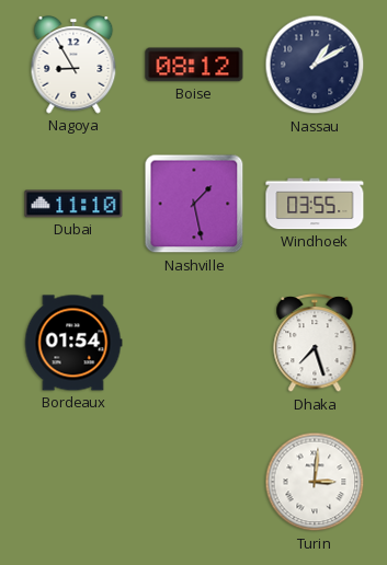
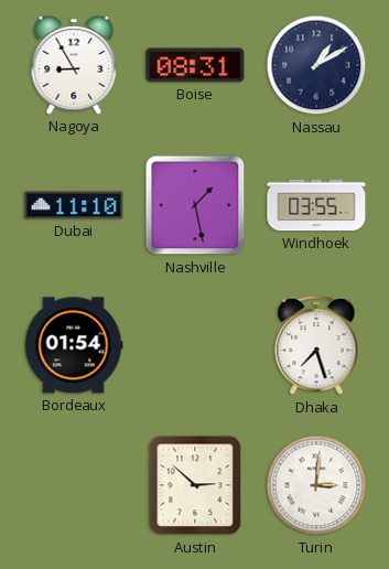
Boise: 08:12 -> 08:31 (195, 65)
Austin: none -> 2:52 (195, 485)
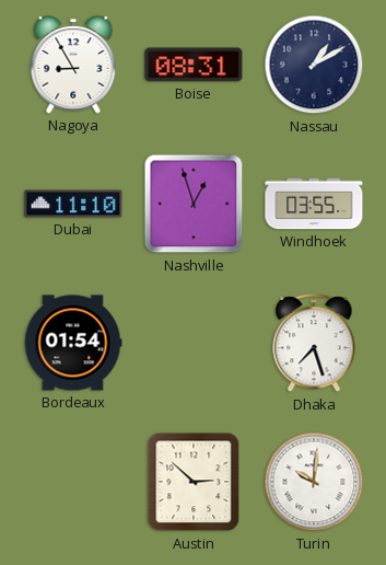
Nashville: 1:28 -> 12:57 (194, 204)
Turin: 3:01 -> 10:01 (314, 482)
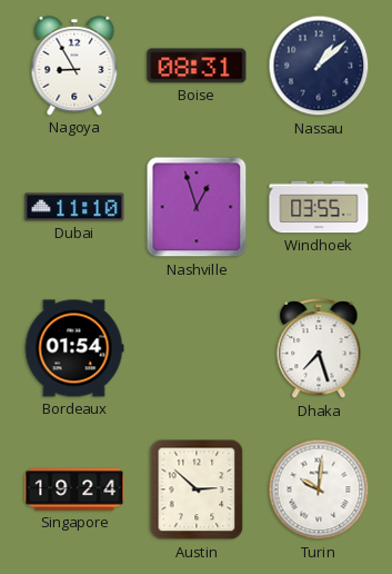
Nassau: 1:10 -> 1:08 (319, 66)
Singapore: none -> 19:24 (74, 489)
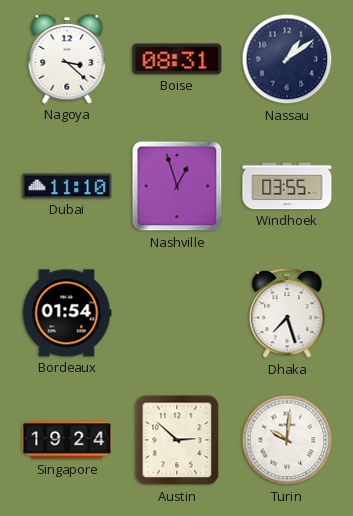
Nagoya: 8:55 -> 3:22 (67, 60)
Nassau: 1:08 -> 1:09 (287, 59)
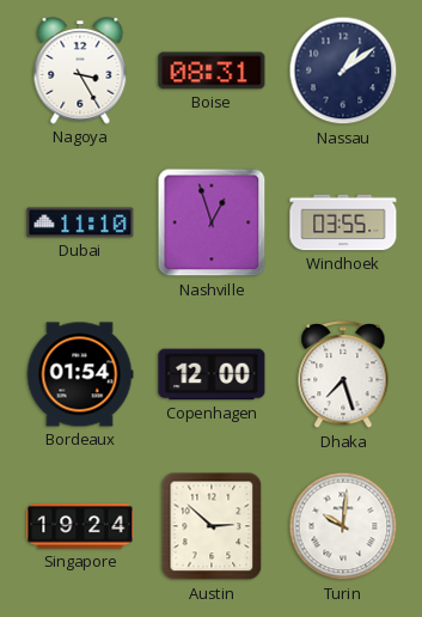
Nagoya: 3:22 -> 3:25 (80, 72)
Copenhagen: none -> 12:00 (212, 374)
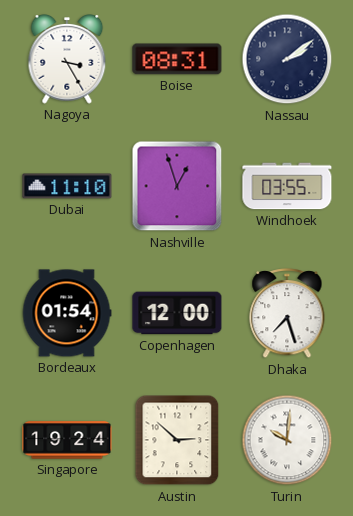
Nassau: 1:09 -> 2:09 (287, 59)
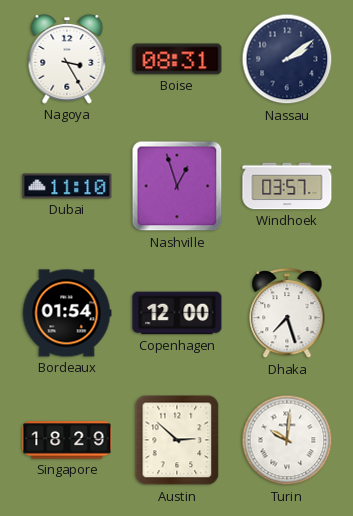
Windhoek: 03:55 -> 03:57 (287, 186)
Singapore: 19:24 -> 18:29 (67, 440)
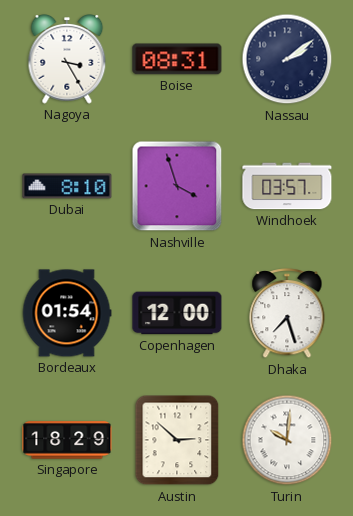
Dubai: 11:10 -> 8:10 (67, 186)
Nashville: 12:57 -> 3:57 (177, 186)
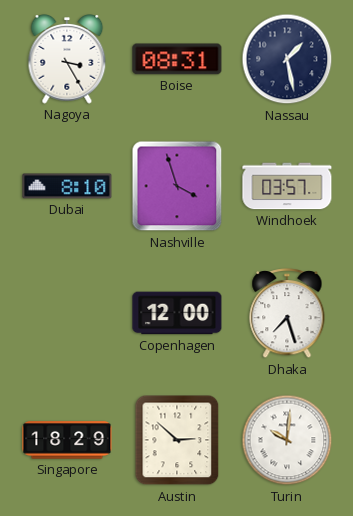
Nassau: 2:09 -> 1:28 (287, 59)
Bordeaux: 01:54 -> none (67, 313)
